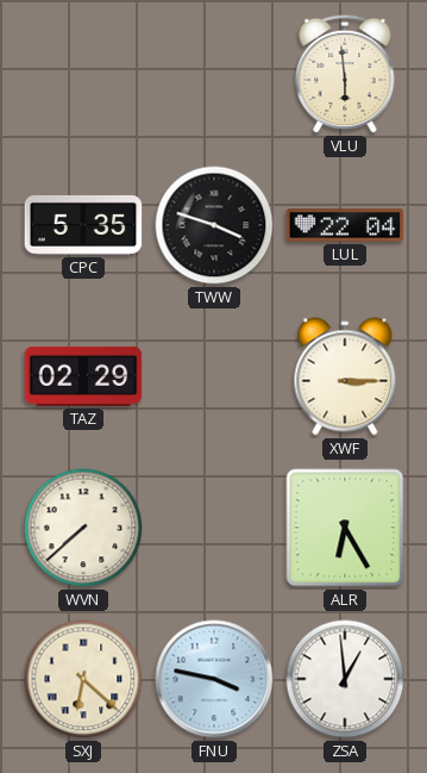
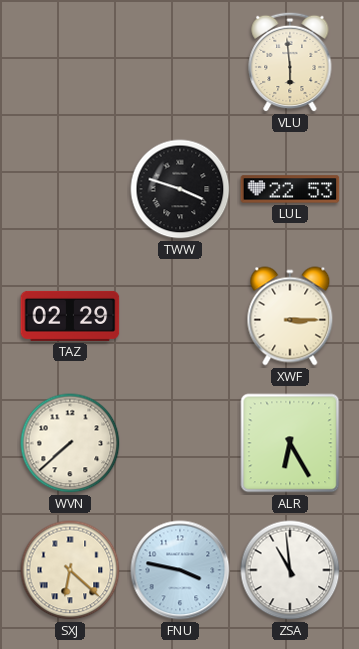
CPC: 5:35 -> none (83, 225)
LUL: 22:04 -> 22:53 (290, 189)
ZSA: 12:59 -> 10:59 (290, 570)
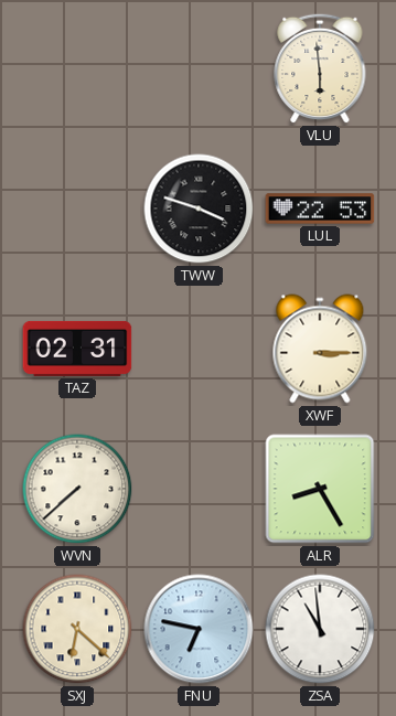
TAZ: 02:29 -> 02:31 (77, 349)
ALR: 6:25 -> 8:25 (320, 489)
FNU: 3:47 -> 6:47 (199, 629)
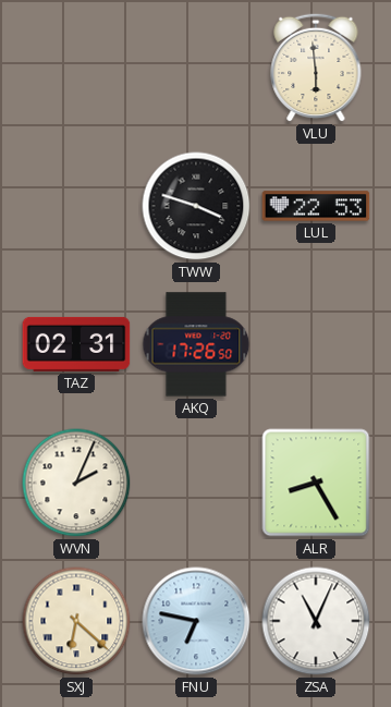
AKQ: none -> 17:26 (196, 344)
XWF: 3:15 -> none (320, 349)
WVN: 7:38 -> 2:04 (76, 483)
ZSA: 10:59 -> 11:04 (316, 621)
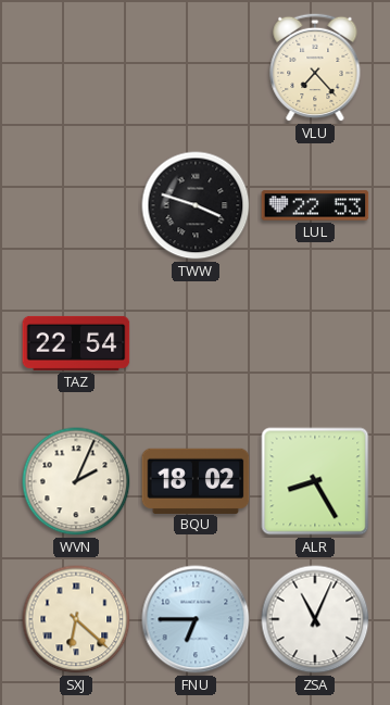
VLU: 5:59 -> 7:23 (315, 67)
TAZ: 02:31 -> 22:54 (76, 343)
AKQ: 17:26 -> none (196, 344)
BQU: none -> 18:02 (196, 480)
FNU: 6:47 -> 6:45 (196, 619)
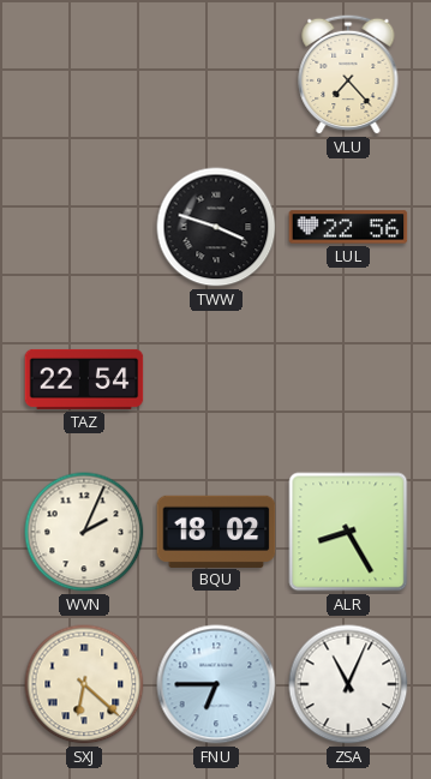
LUL: 22:53 -> 22:56 (348, 227)
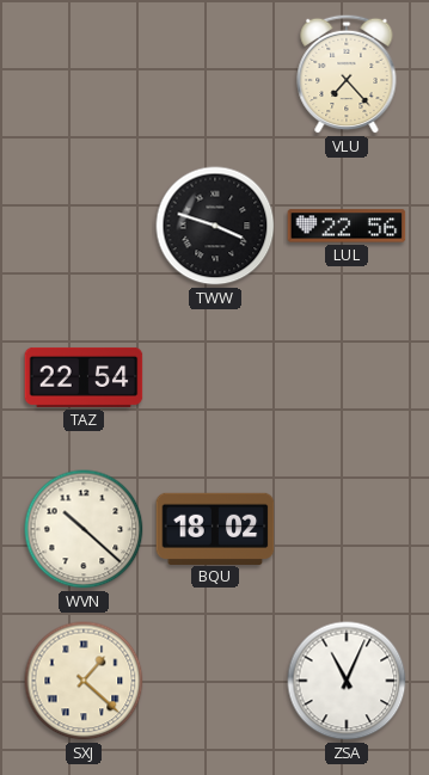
WVN: 2:04 -> 10:22 (84, 529)
ALR: 8:25 -> none (348, 532)
SXJ: 6:22 -> 1:22 (84, 681)
FNU: 6:45 -> none (216, 684)
